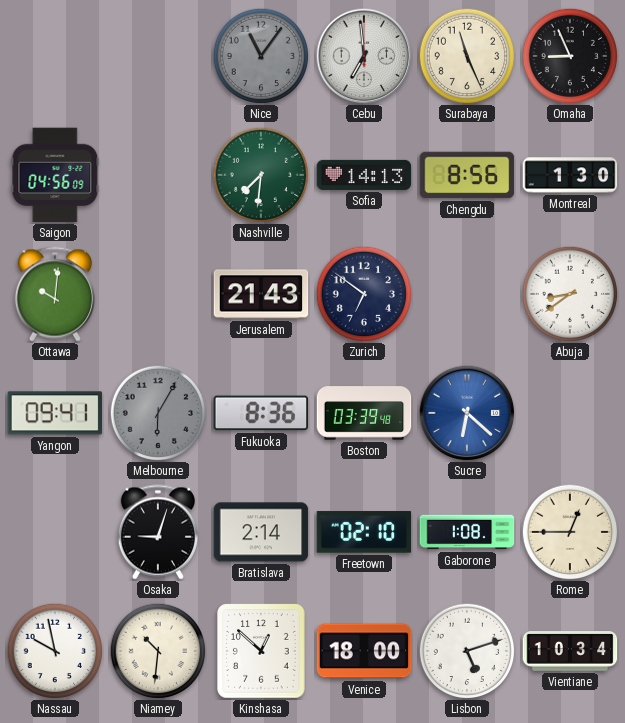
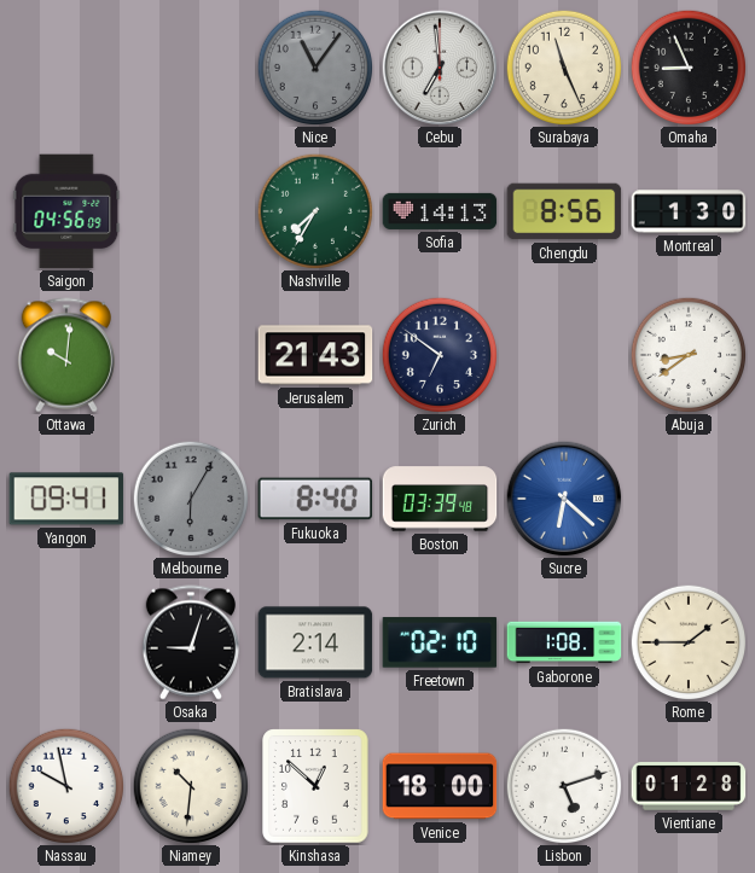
Nashville: 7:31 -> 7:35 (315, 211)
Fukuoka: 8:36 -> 8:40 (315, 499)
Rome: 12:45 -> 1:45 (689, 642)
Vientiane: 10:34 -> 01:28 (689, 786)
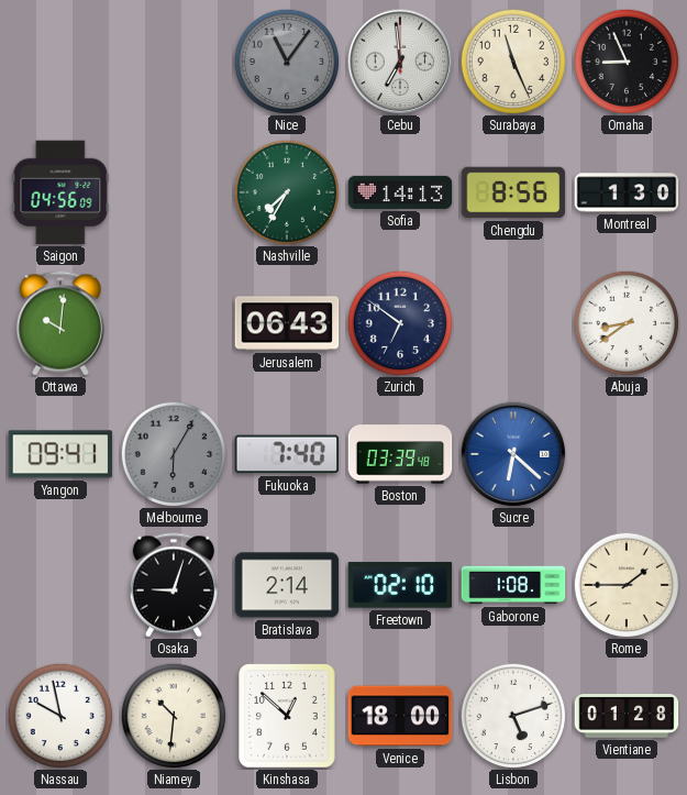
Jerusalem: 21:43 -> 06:43 (287, 323)
Fukuoka: 8:40 -> 7:40 (287, 454)
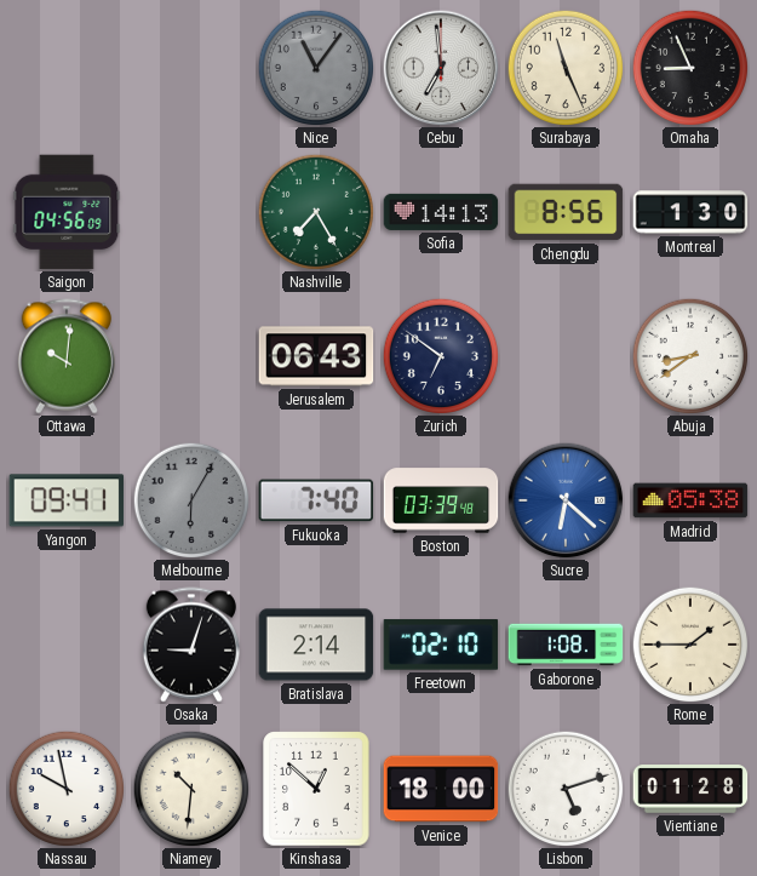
Nashville: 7:35 -> 7:25 (316, 212)
Madrid: none -> 05:38 (690, 500)
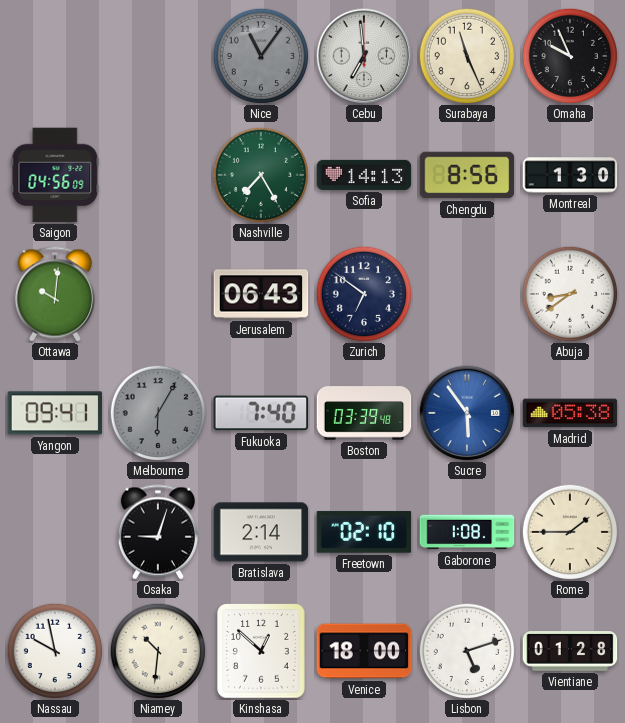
Omaha: 8:56 -> 9:56 (570, 56)
Sucre: 6:22 -> 5:54 (467, 413)
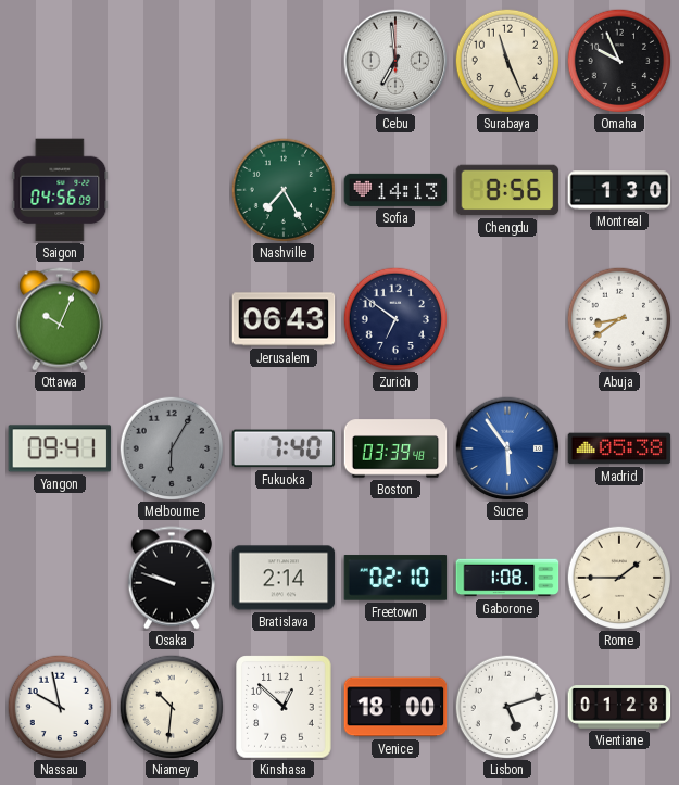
Nice: 11:06 -> none (261, 56)
Ottawa: 10:01 -> 10:04 (60, 319)
Osaka: 9:03 -> 9:48 (172, 578)
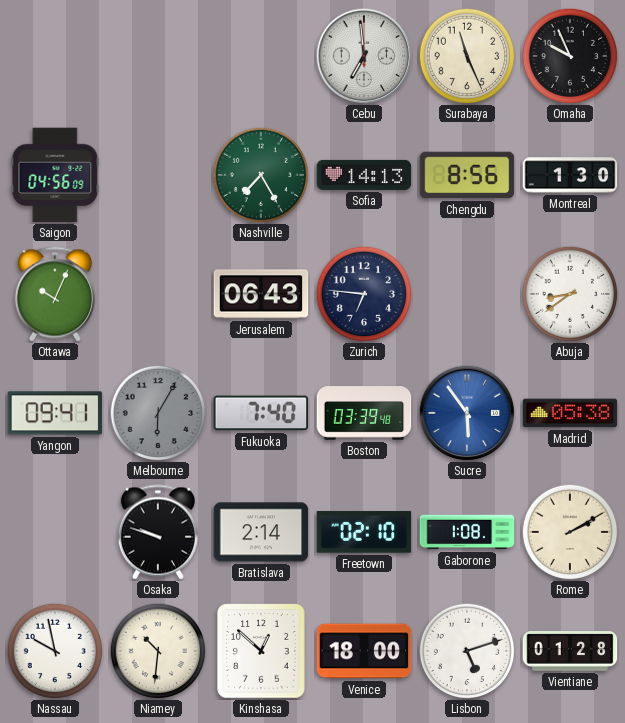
Zurich: 6:51 -> 6:46 (364, 294)
Rome: 1:45 -> 2:10 (570, 532)
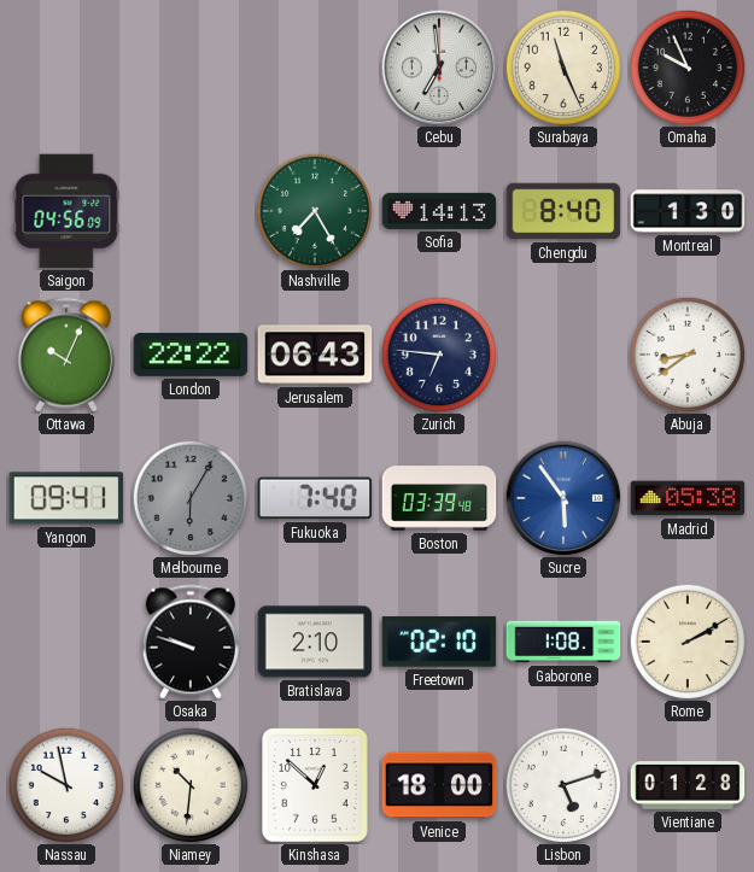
Chengdu: 8:56 -> 8:40 (563, 211)
London: none -> 22:22 (191, 355)
Bratislava: 2:14 -> 2:10 (315, 642)
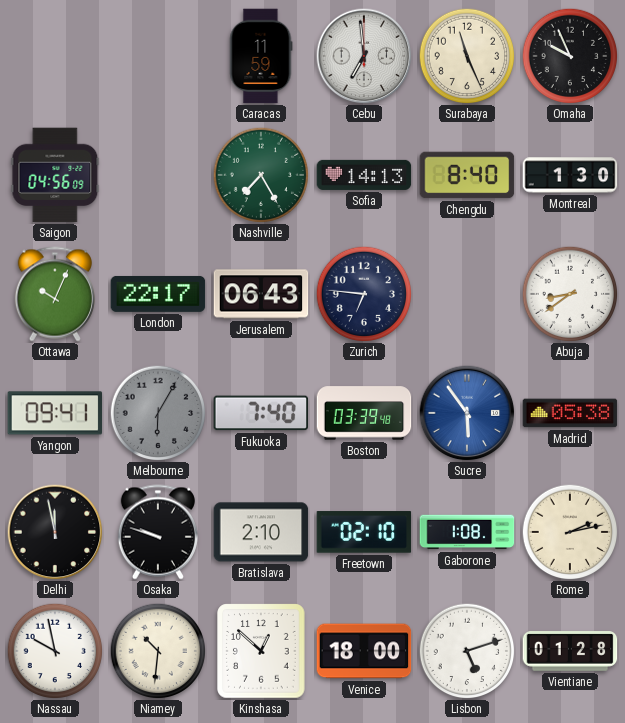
Caracas: none -> 11:59 (261, 56)
London: 22:22 -> 22:17 (158, 294)
Delhi: none -> 11:58 (55, 532)
Rome: 2:10 -> 2:13 (570, 532)
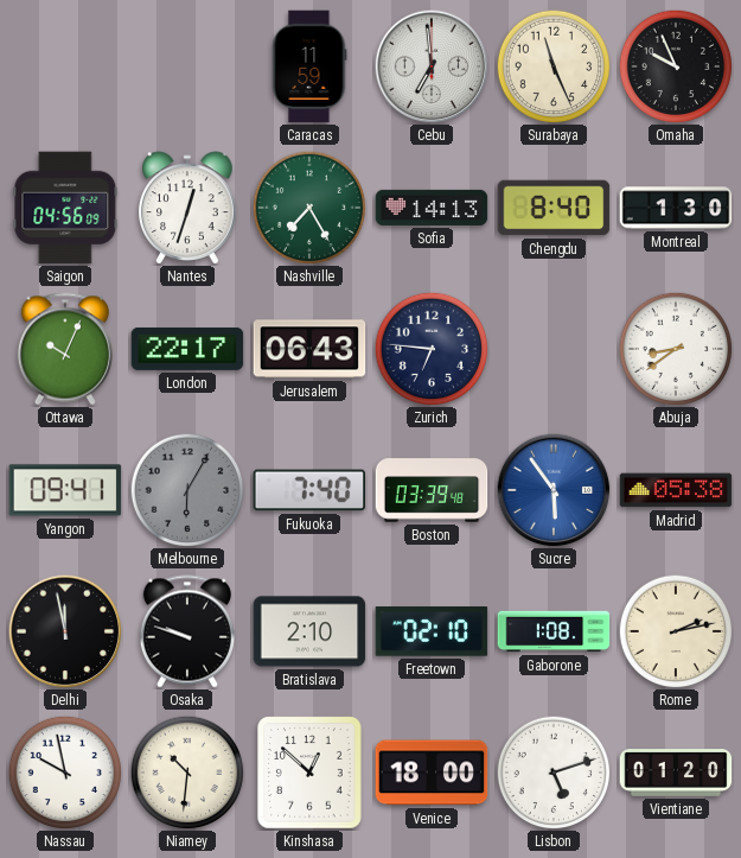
Nantes: none -> 12:33 (187, 208)
Vientiane: 01:28 -> 01:20 (676, 773)
